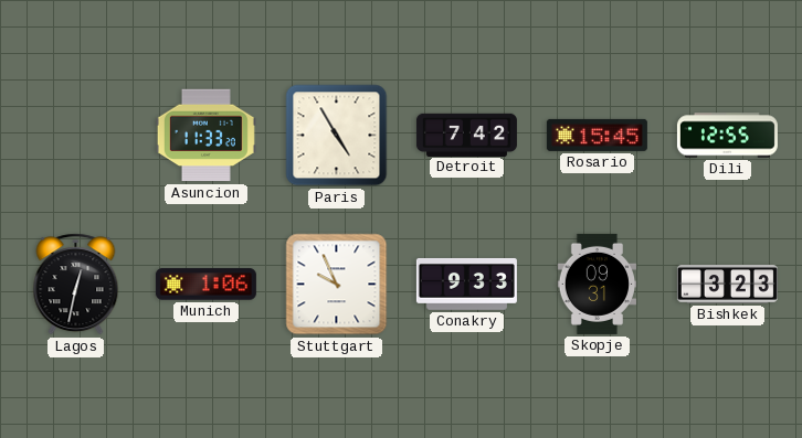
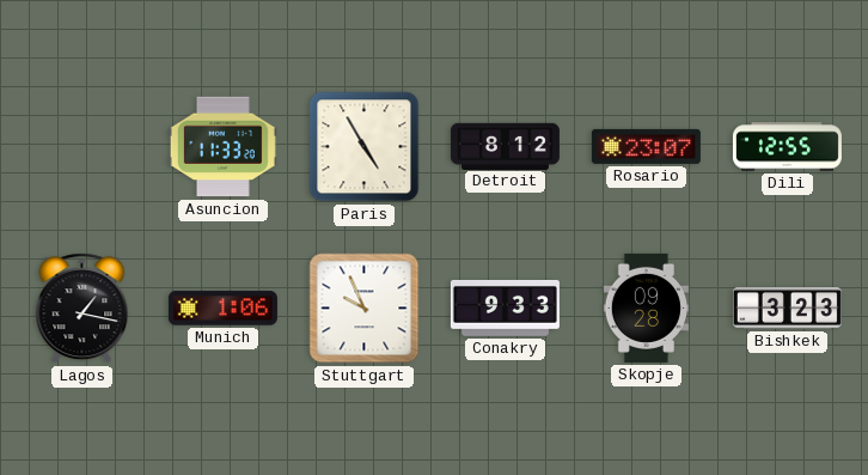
Detroit: 7:42 -> 8:12 (505, 146)
Rosario: 15:45 -> 23:07 (646, 146)
Lagos: 12:32 -> 1:17 (82, 309)
Skopje: 09:31 -> 09:28 (646, 307)
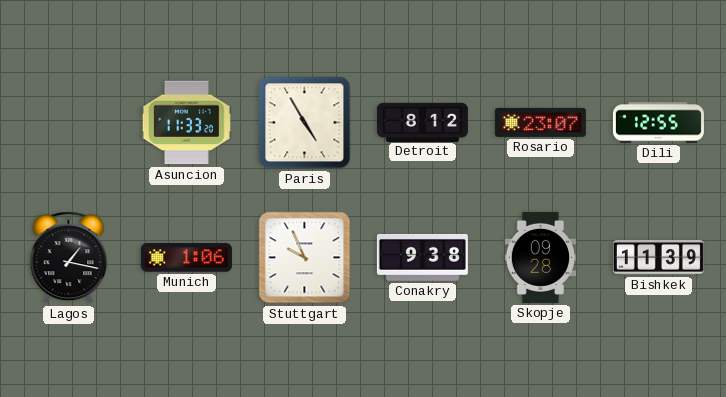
Conakry: 9:33 -> 9:38 (422, 257)
Bishkek: 3:23 -> 11:39 (658, 258)
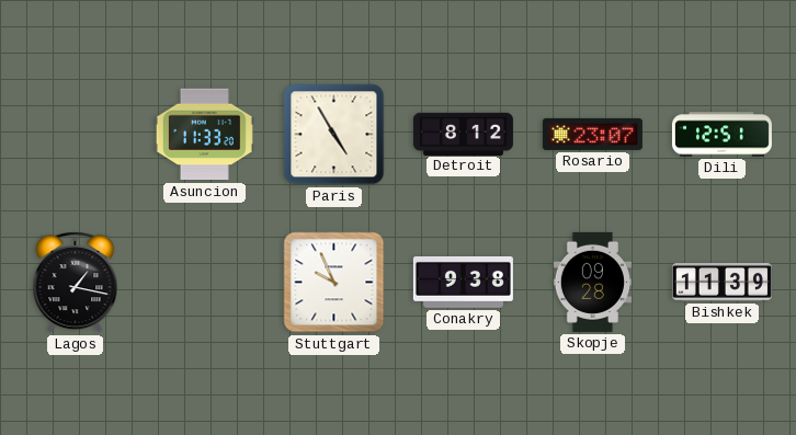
Dili: 12:55 -> 12:51 (721, 135)
Munich: 1:06 -> none (186, 258)
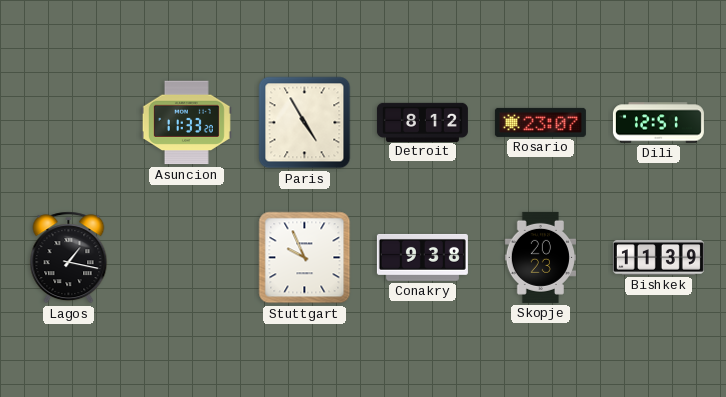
Skopje: 09:28 -> 20:23 (540, 257)
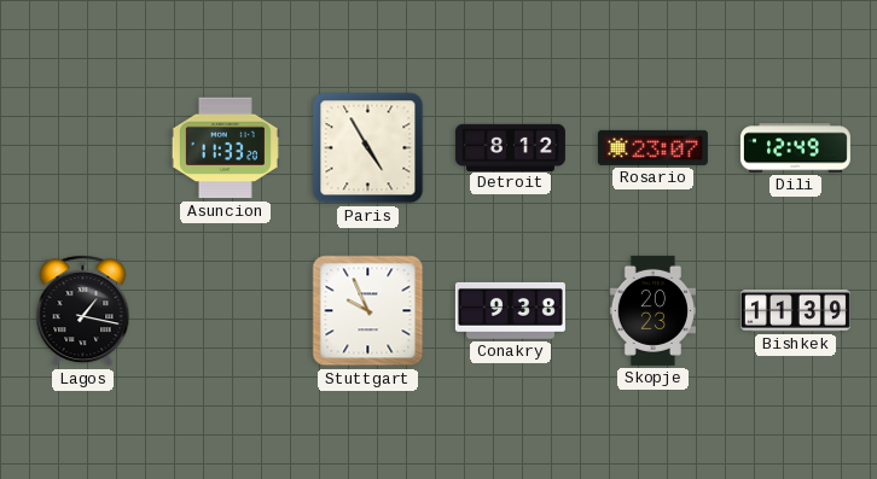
Dili: 12:51 -> 12:49 (795, 148)
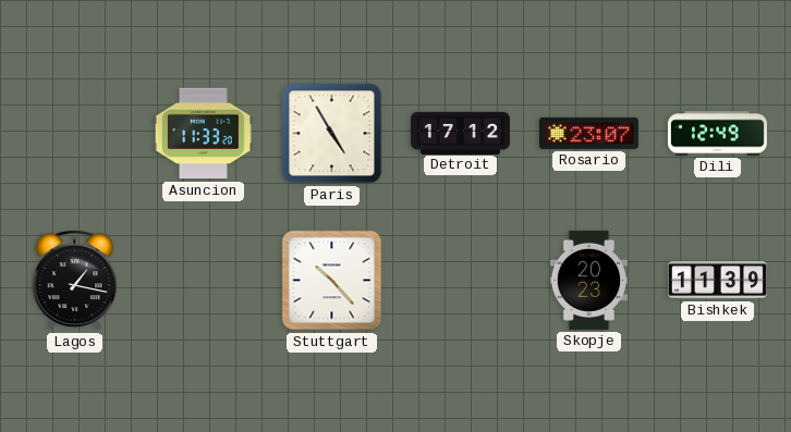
Detroit: 8:12 -> 17:12 (460, 133)
Stuttgart: 9:56 -> 10:23 (332, 281)
Conakry: 9:38 -> none (510, 310)
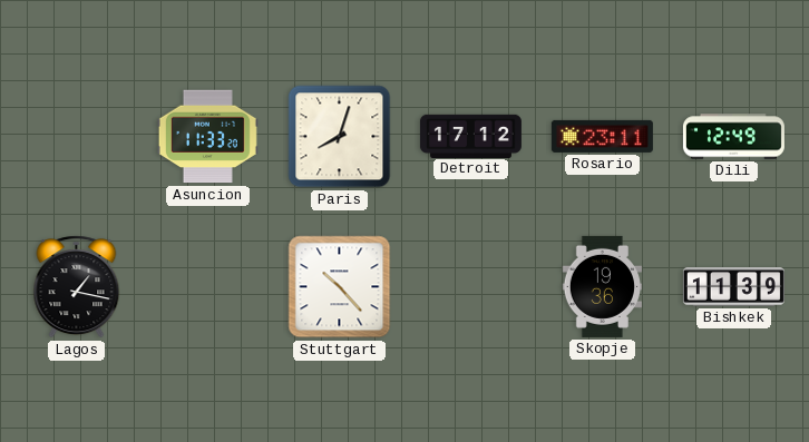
Paris: 4:55 -> 8:03 (340, 137)
Rosario: 23:07 -> 23:11 (602, 136)
Skopje: 20:23 -> 19:36 (602, 286)
